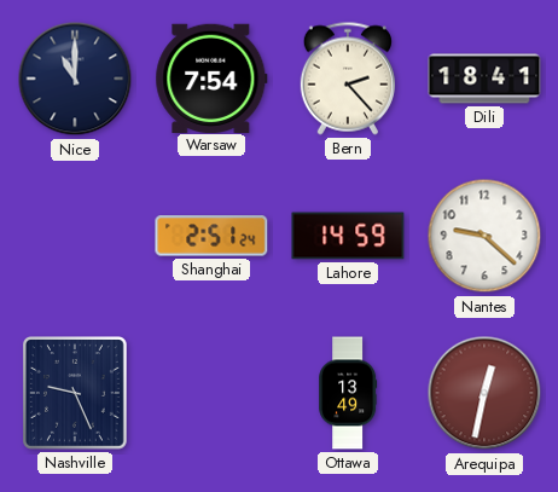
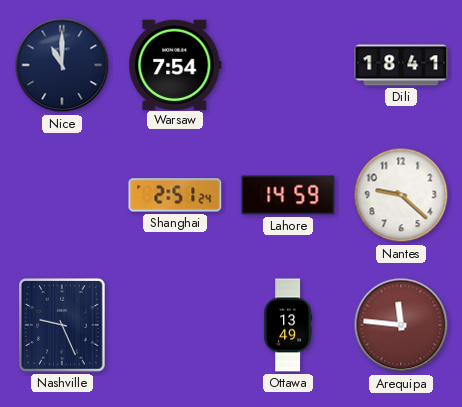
Bern: 2:23 -> none (348, 79)
Arequipa: 12:32 -> 11:46 (401, 325)
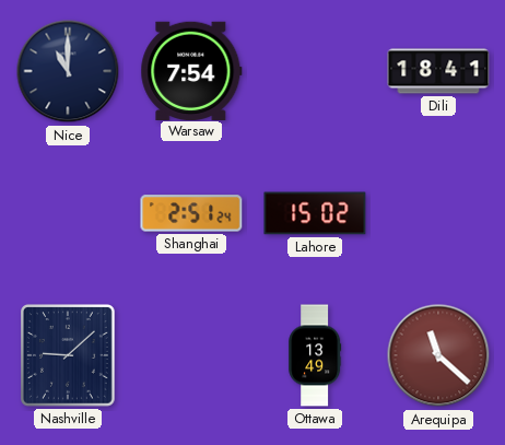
Lahore: 14:59 -> 15:02 (315, 213)
Nantes: 9:22 -> none (401, 195)
Nashville: 9:26 -> 9:08 (69, 356)
Arequipa: 11:46 -> 11:22 (438, 355)
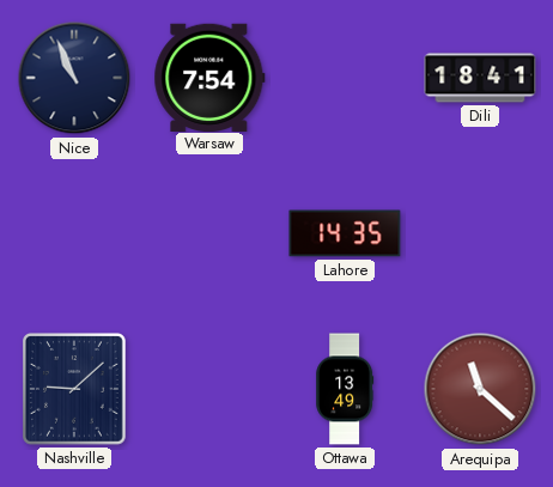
Nice: 11:00 -> 10:56 (74, 78)
Shanghai: 2:51 -> none (191, 213)
Lahore: 15:02 -> 14:35 (345, 233)
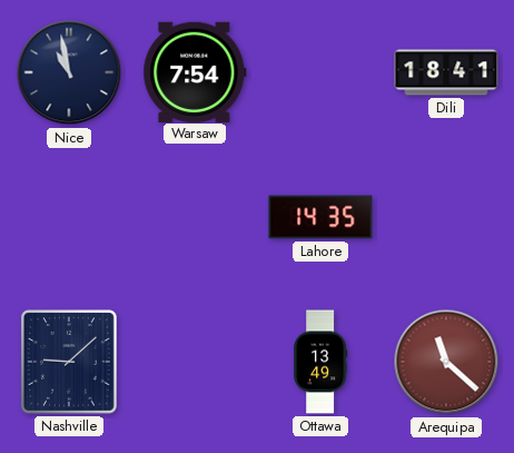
Nice: 10:56 -> 10:58 (69, 72)
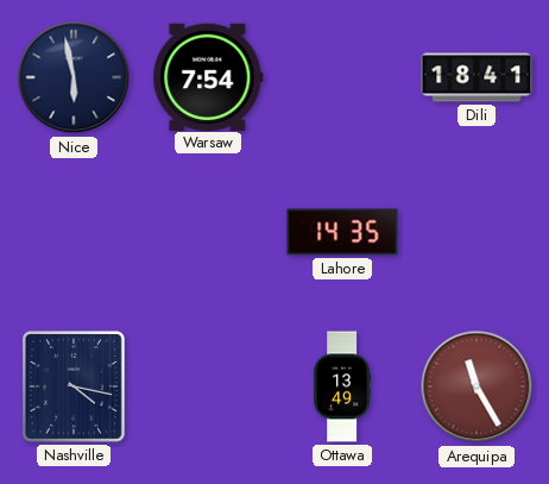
Nice: 10:58 -> 5:58 (74, 77)
Nashville: 9:08 -> 4:17 (75, 388)
Arequipa: 11:22 -> 11:25 (477, 386)
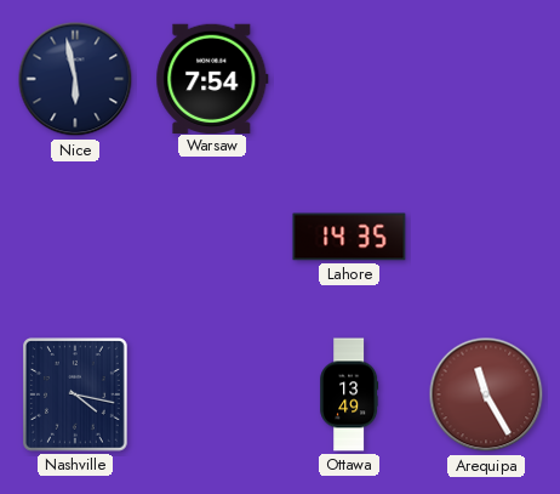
Dili: 18:41 -> none (477, 77)
